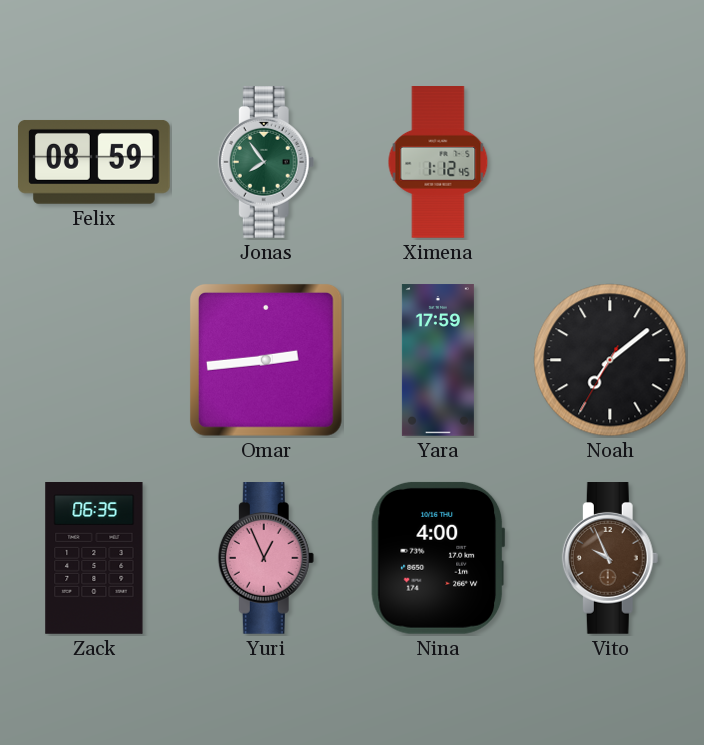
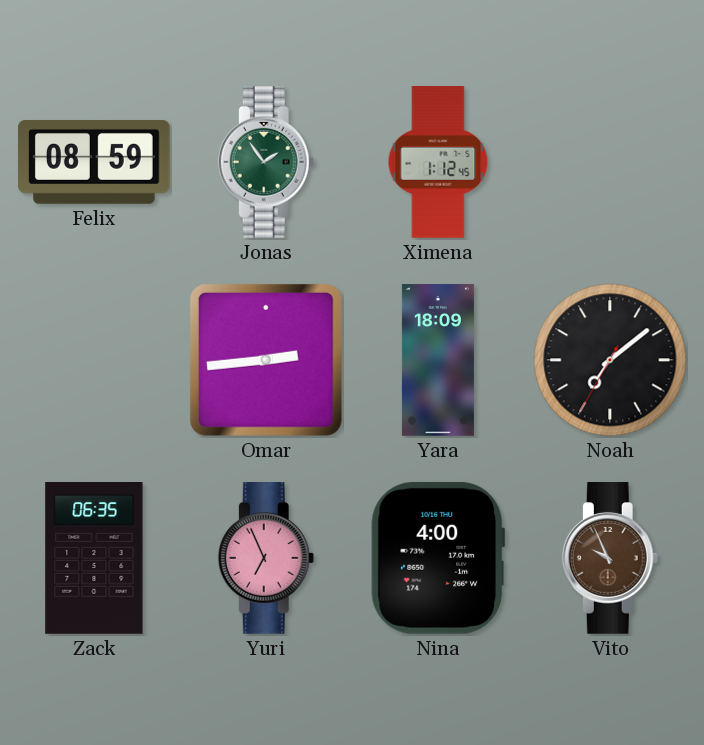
Jonas: 7:54 -> 1:54 (266, 163)
Yara: 17:59 -> 18:09 (438, 360)
Yuri: 12:56 -> 6:56 (266, 559)
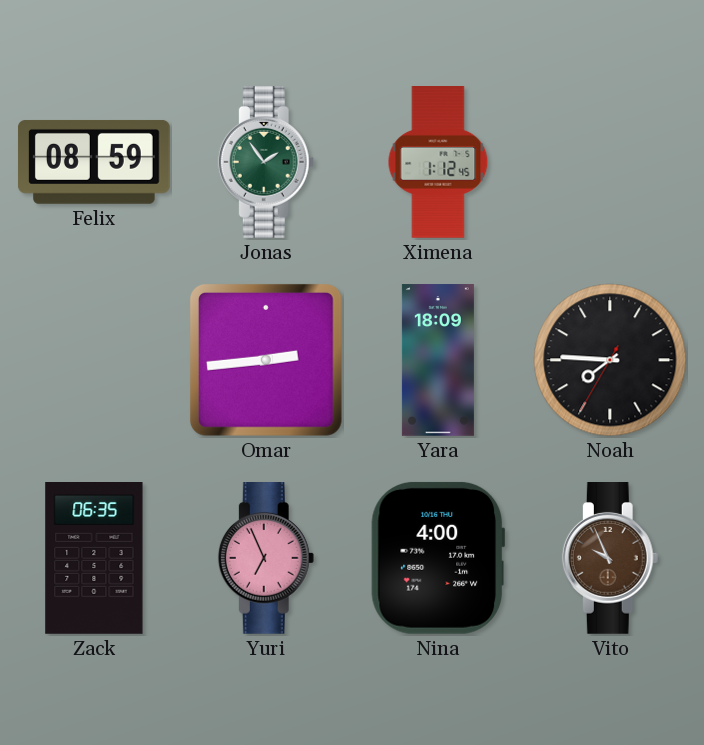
Noah: 7:08 -> 7:45 (610, 360)
